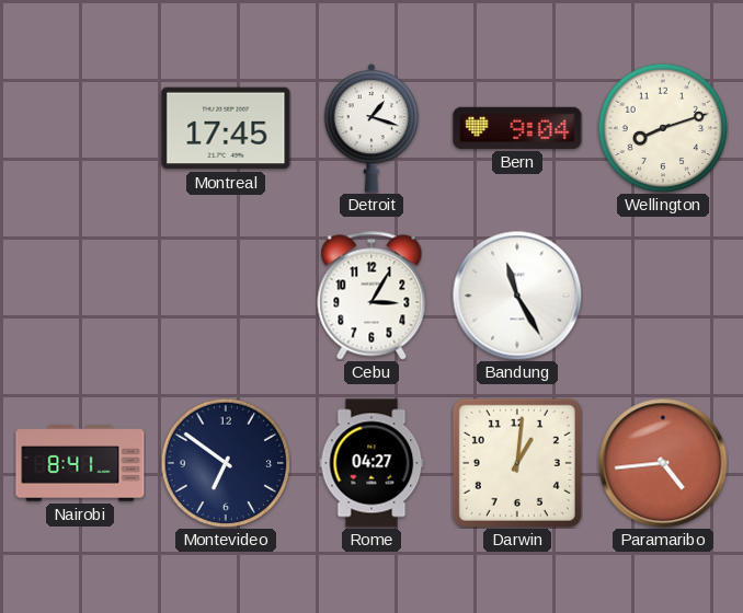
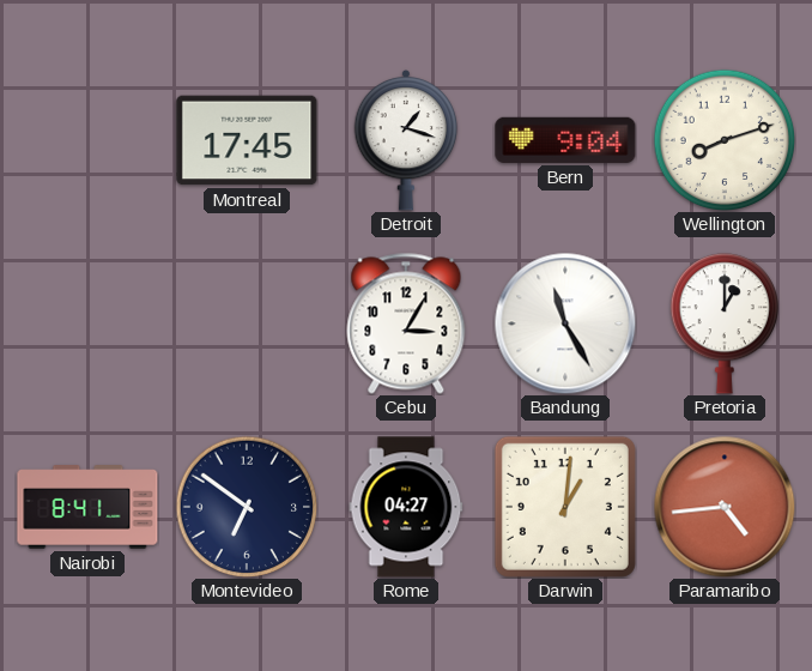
Pretoria: none -> 1:00 (723, 324)
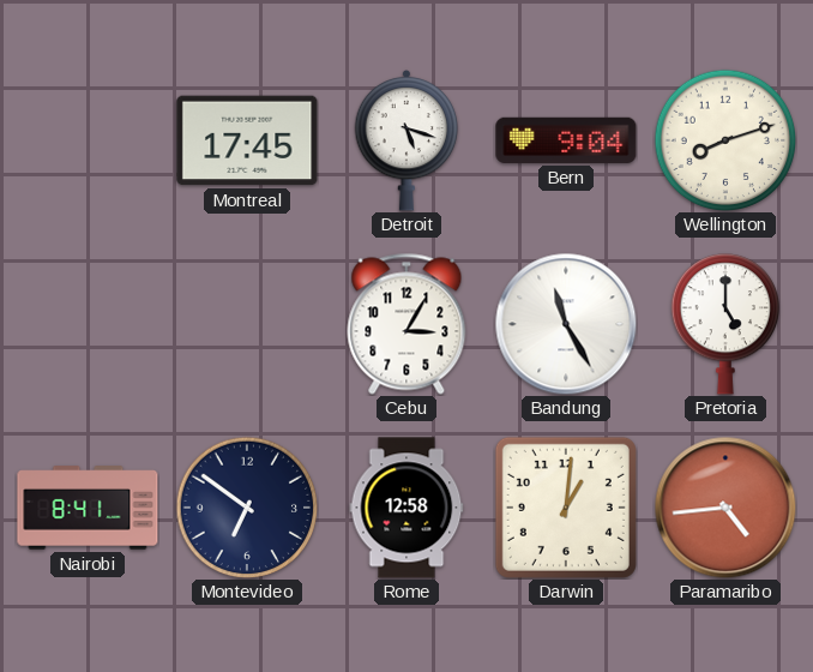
Detroit: 1:18 -> 5:18 (406, 140)
Pretoria: 1:00 -> 5:00 (724, 324)
Rome: 04:27 -> 12:58 (406, 508)
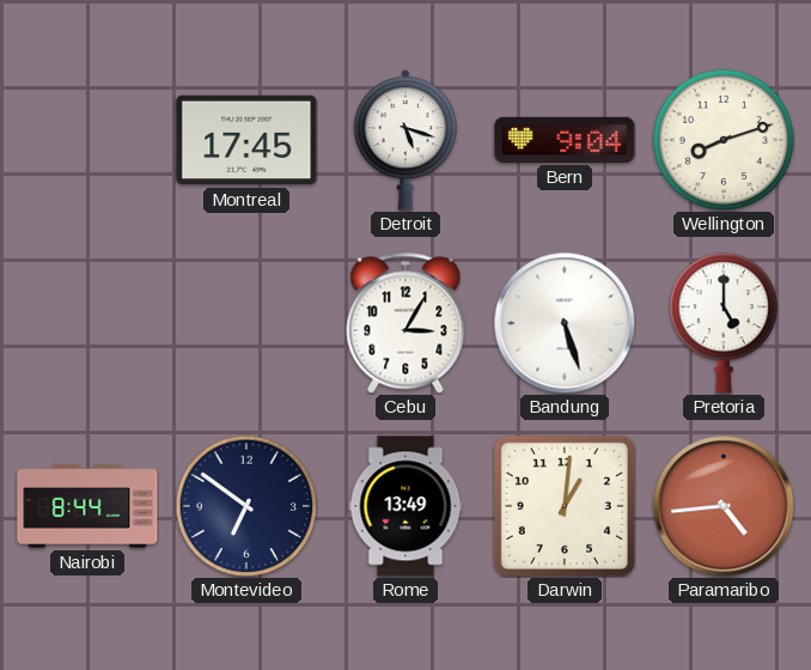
Bandung: 11:25 -> 5:27 (565, 323)
Nairobi: 8:41 -> 8:44 (87, 506)
Rome: 12:58 -> 13:49 (405, 506)
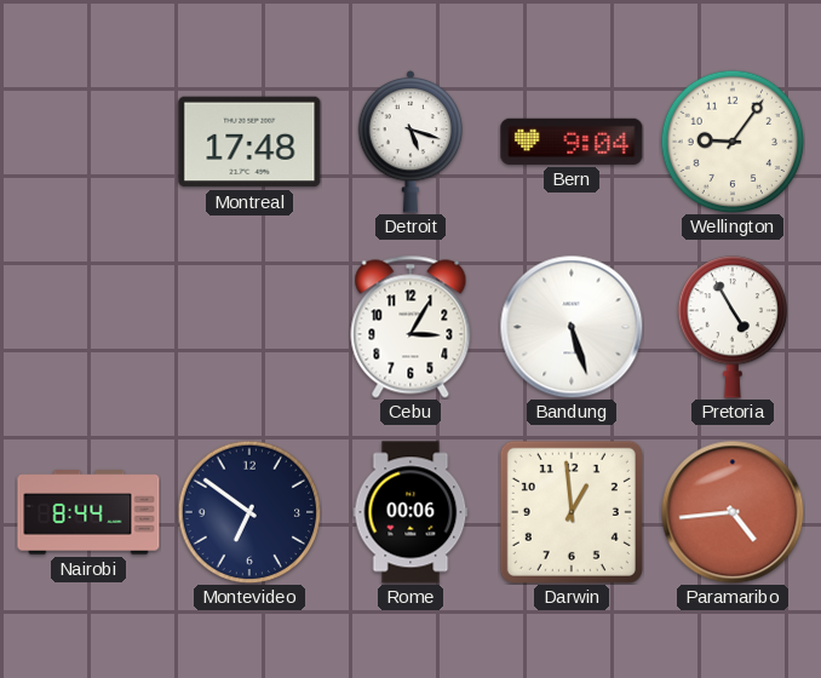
Montreal: 17:45 -> 17:48 (249, 142)
Wellington: 8:12 -> 9:06 (733, 142)
Pretoria: 5:00 -> 4:55 (731, 327)
Rome: 13:49 -> 00:06 (410, 512)
Darwin: 1:01 -> 12:59 (572, 512)
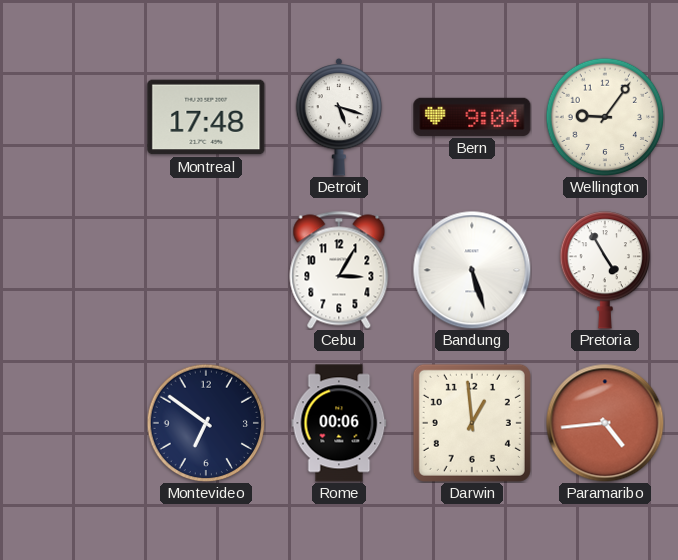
Nairobi: 8:44 -> none (88, 512)
